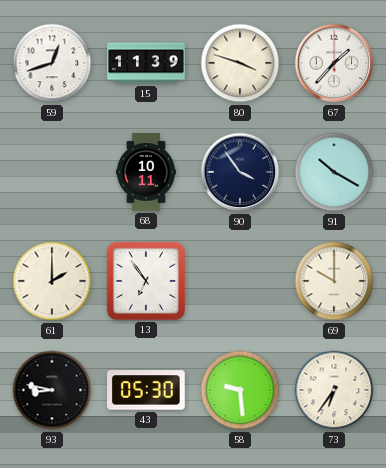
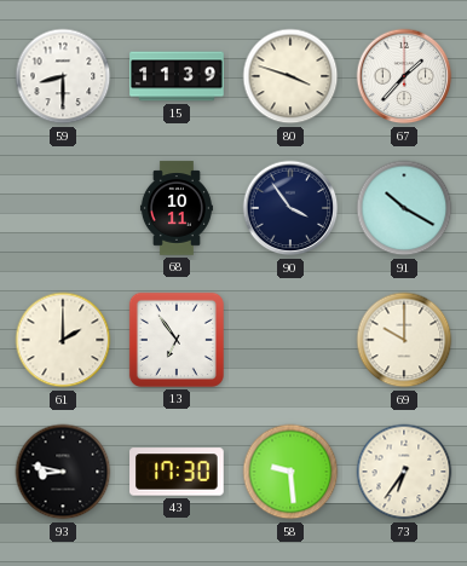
59: 12:42 -> 8:30 (63, 76)
43: 05:30 -> 17:30 (177, 472)
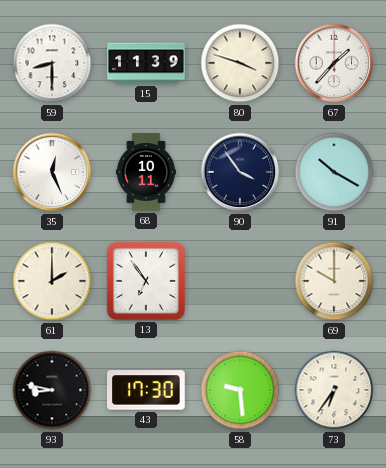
35: none -> 12:26 (52, 172)
